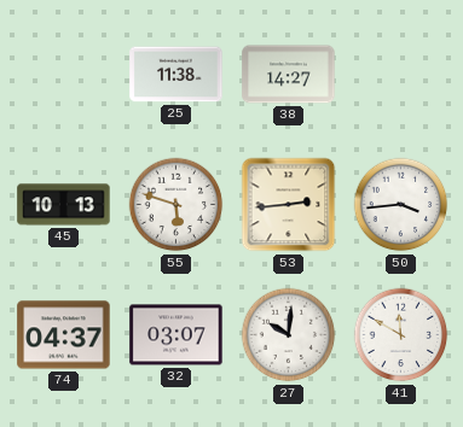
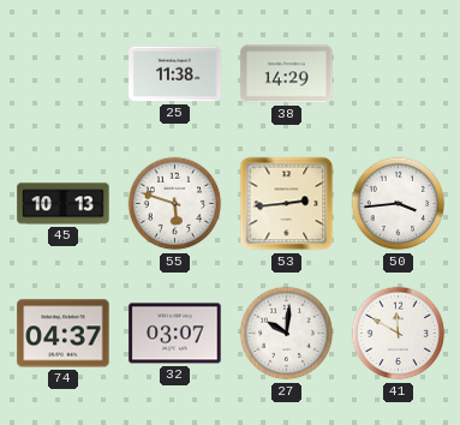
38: 14:27 -> 14:29 (287, 74)
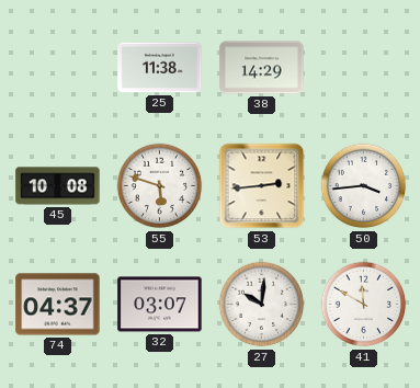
45: 10:13 -> 10:08 (58, 186)
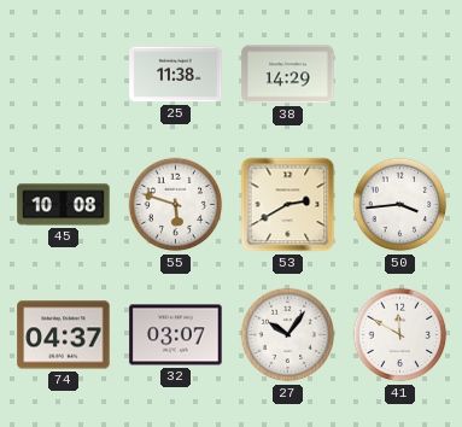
53: 2:44 -> 2:40 (288, 205)
27: 10:01 -> 10:06 (288, 335)
